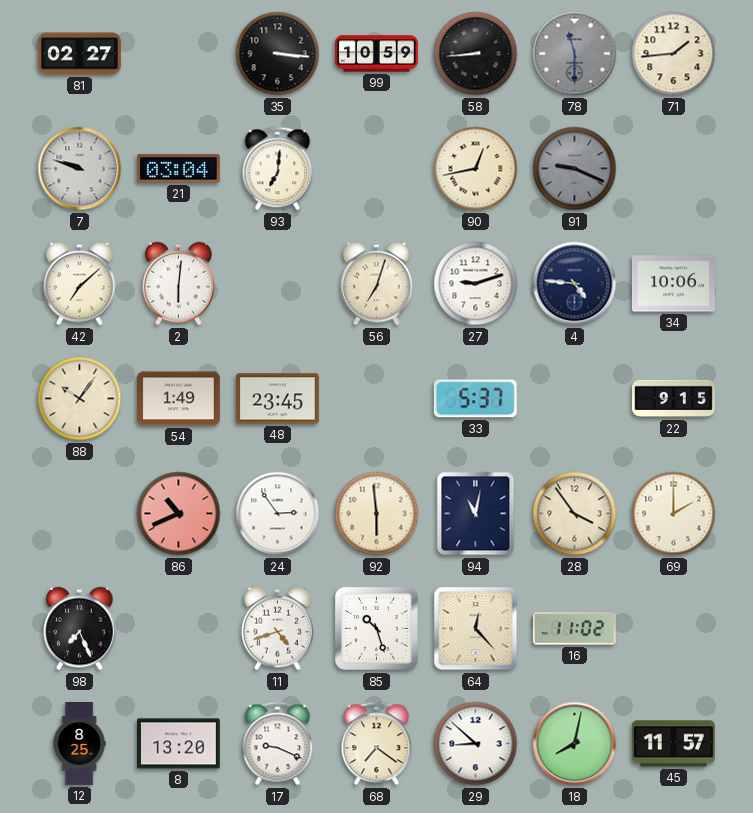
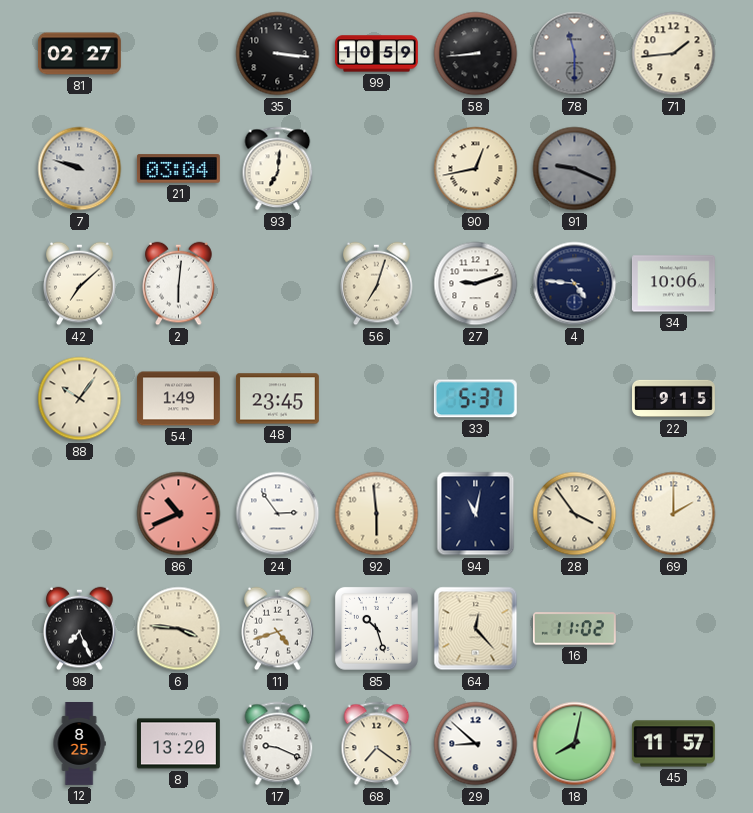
6: none -> 3:46 (179, 629)
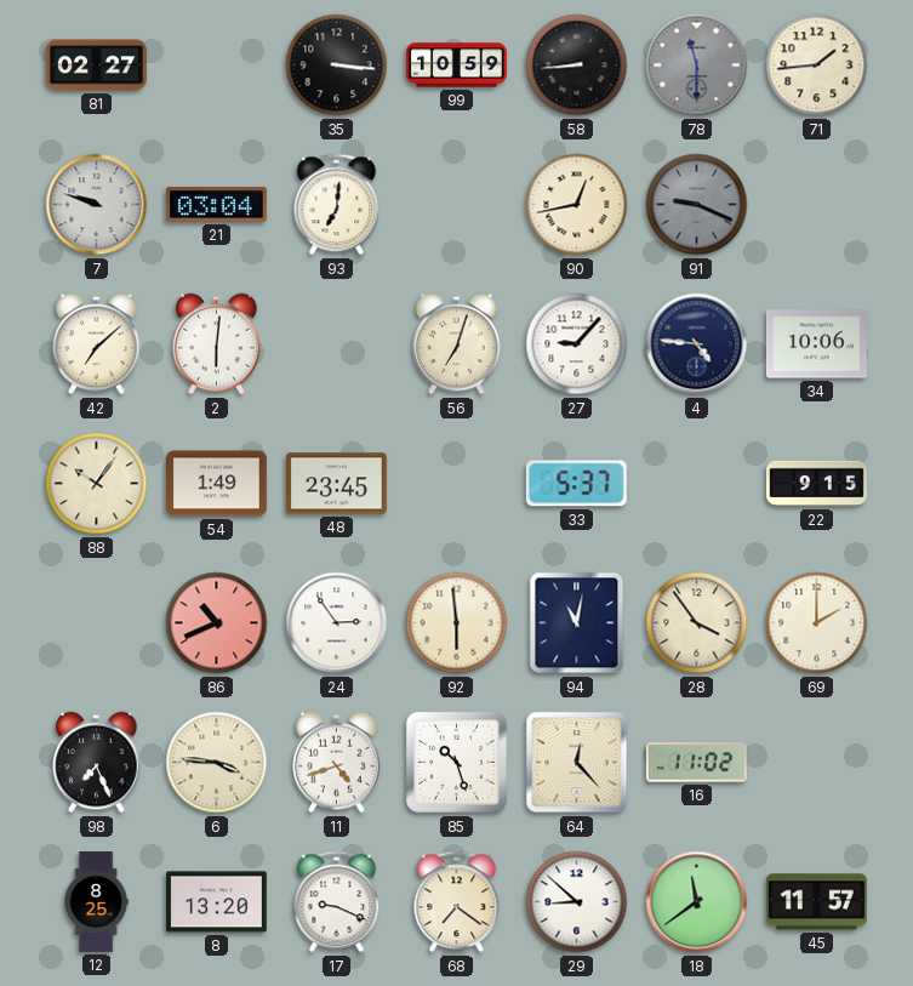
27: 9:12 -> 9:07 (577, 344)
18: 8:02 -> 11:39 (697, 902)
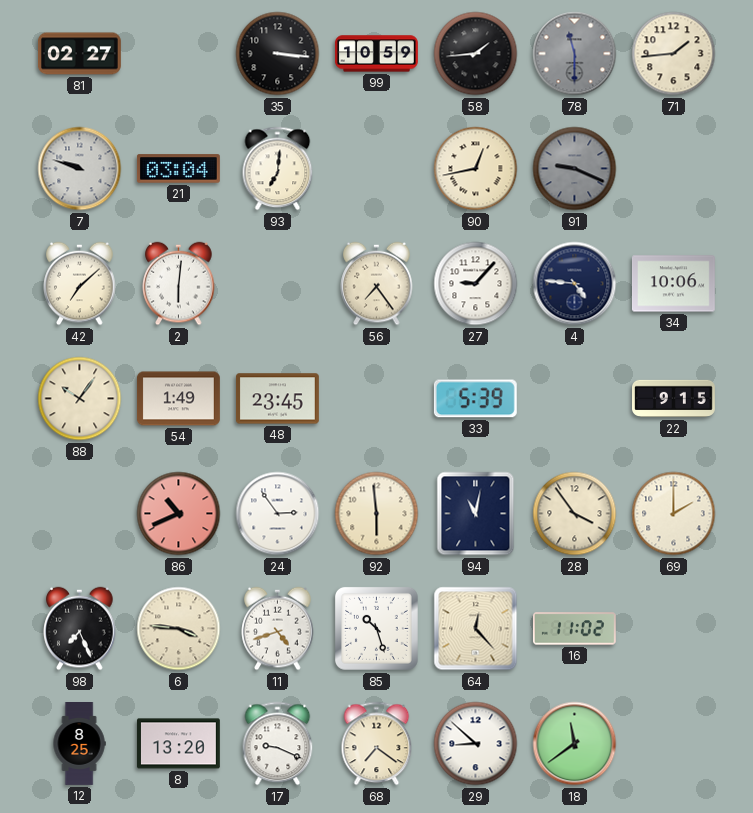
58: 8:44 -> 1:44 (476, 54)
56: 7:03 -> 7:24 (377, 284)
33: 5:37 -> 5:39 (475, 399)
45: 11:57 -> none (816, 902)
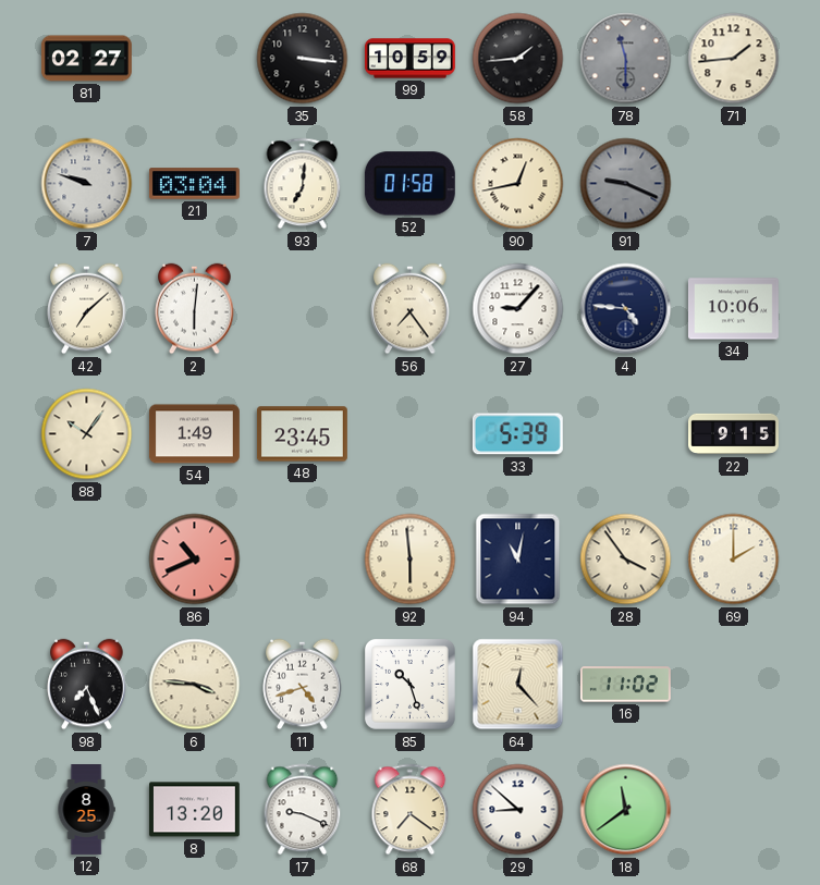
52: none -> 01:58 (409, 184)
24: 2:54 -> none (278, 514)
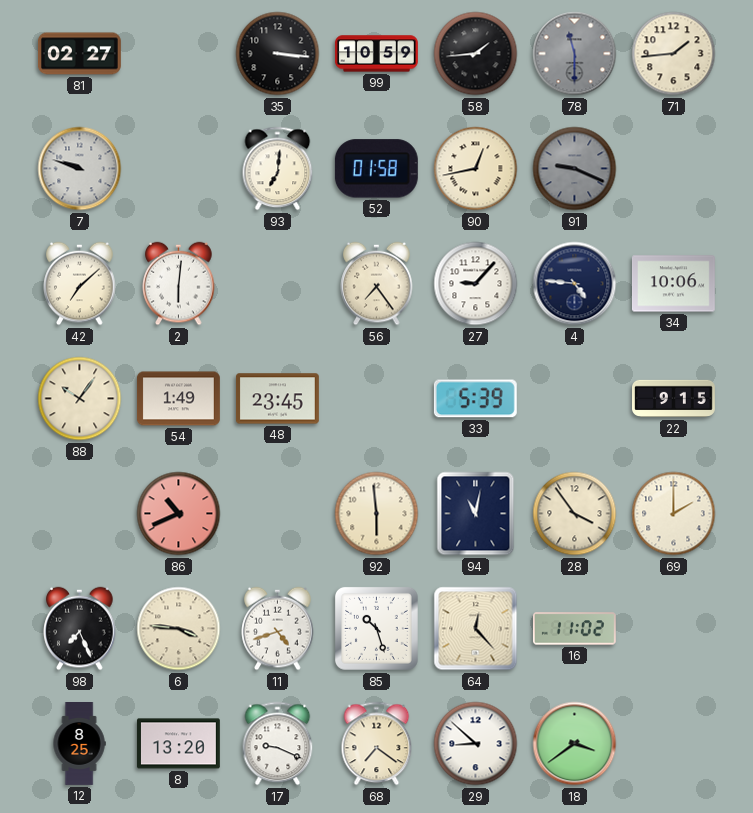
21: 03:04 -> none (194, 184)
18: 11:39 -> 3:39 (575, 744)
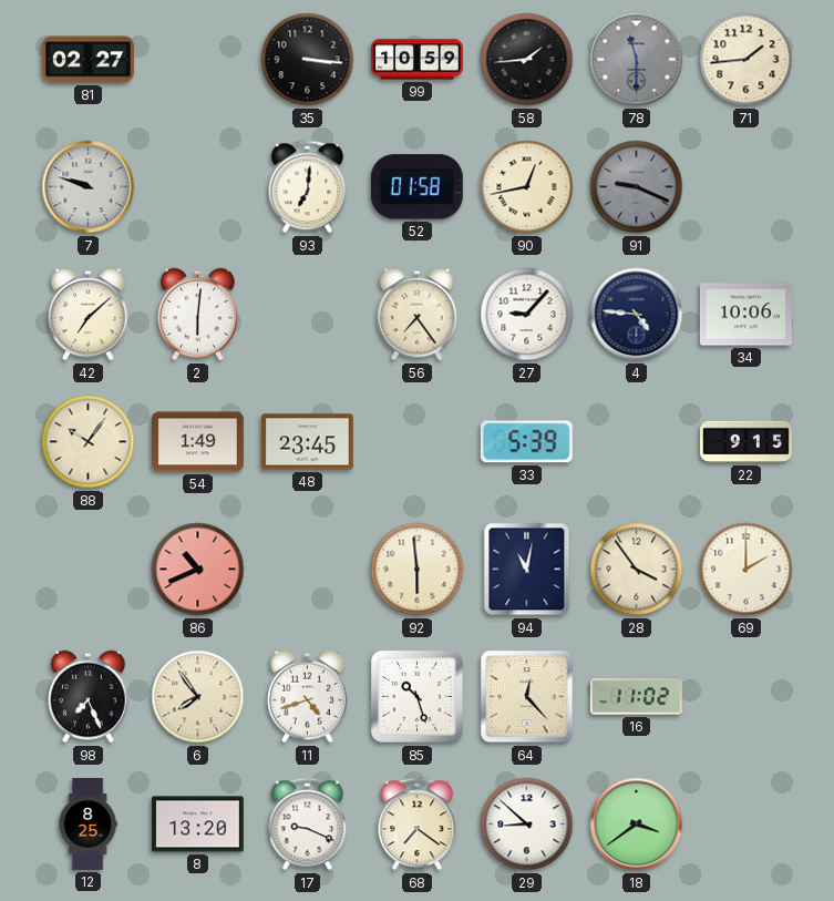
6: 3:46 -> 7:54 (198, 697)
